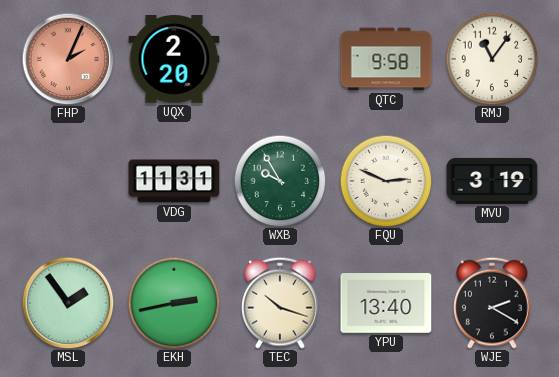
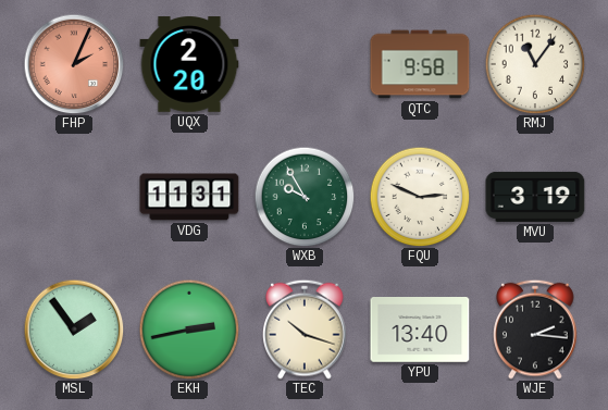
WJE: 2:20 -> 2:16 (535, 330)
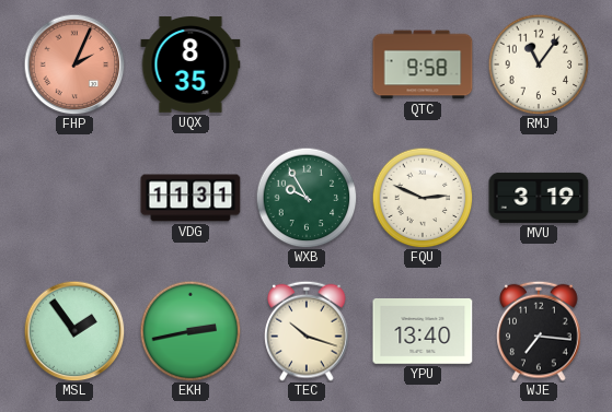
UQX: 2:20 -> 8:35 (190, 64)
WJE: 2:16 -> 7:16 (539, 331)
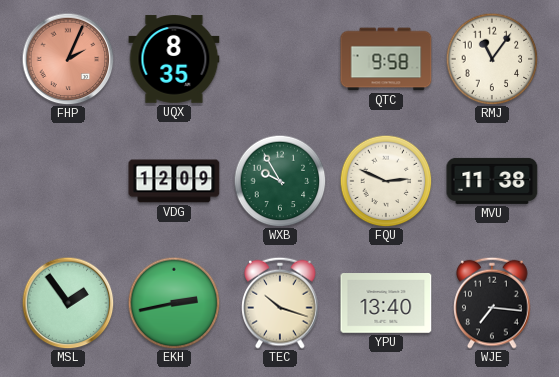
VDG: 11:31 -> 12:09 (174, 181)
MVU: 3:19 -> 11:38 (492, 181)
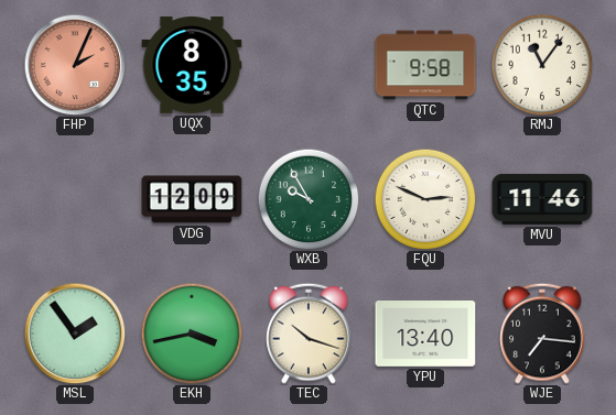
MVU: 11:38 -> 11:46 (542, 199)
EKH: 2:43 -> 3:43 (192, 334)
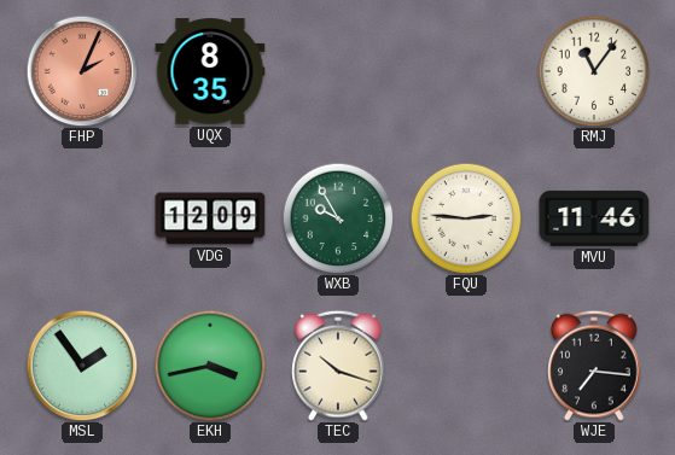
QTC: 9:58 -> none (425, 65)
FQU: 2:49 -> 2:46 (466, 218)
YPU: 13:40 -> none (425, 335)
